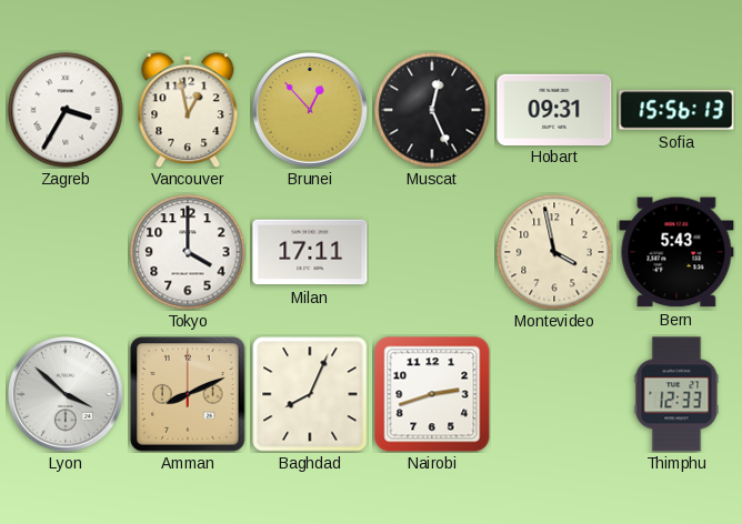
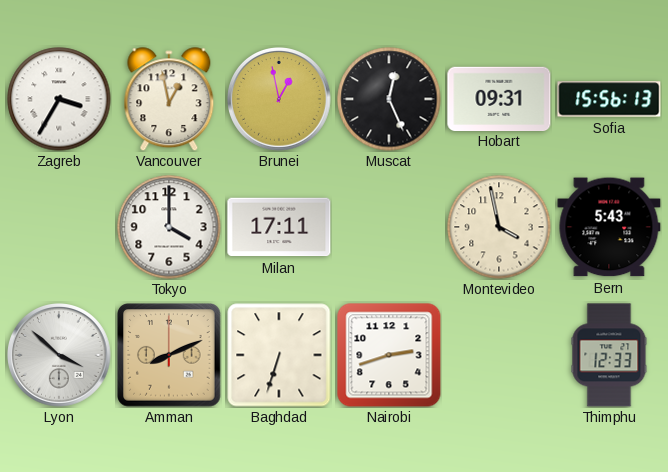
Brunei: 12:53 -> 12:58 (280, 100)
Baghdad: 8:04 -> 6:33 (279, 355)
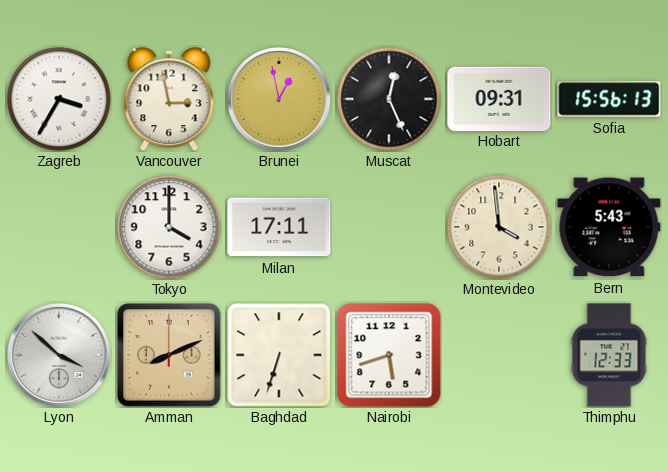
Vancouver: 12:58 -> 2:58 (169, 99)
Montevideo: 3:58 -> 3:59 (499, 227)
Nairobi: 2:42 -> 5:42 (389, 355)
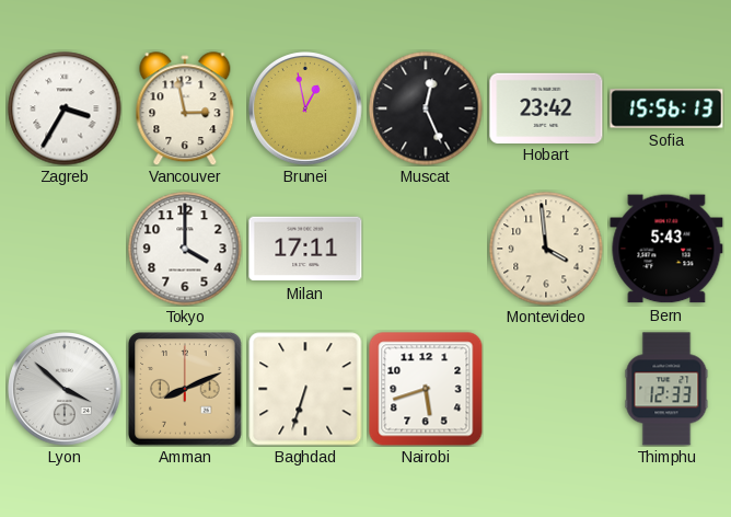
Hobart: 09:31 -> 23:42 (546, 107)
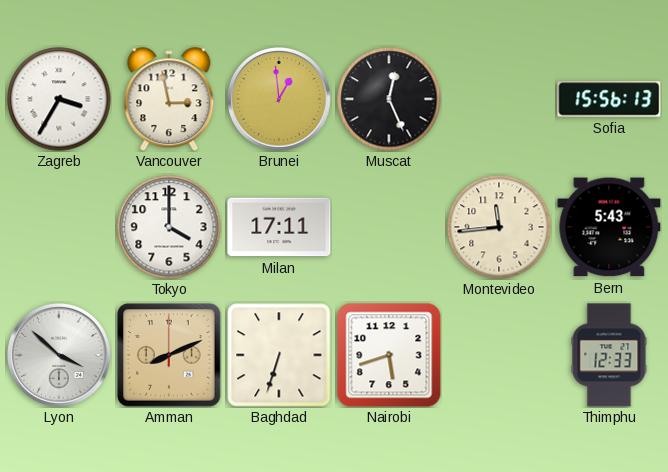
Brunei: 12:58 -> 12:59 (280, 100)
Hobart: 23:42 -> none (546, 107)
Montevideo: 3:59 -> 11:44 (499, 227)
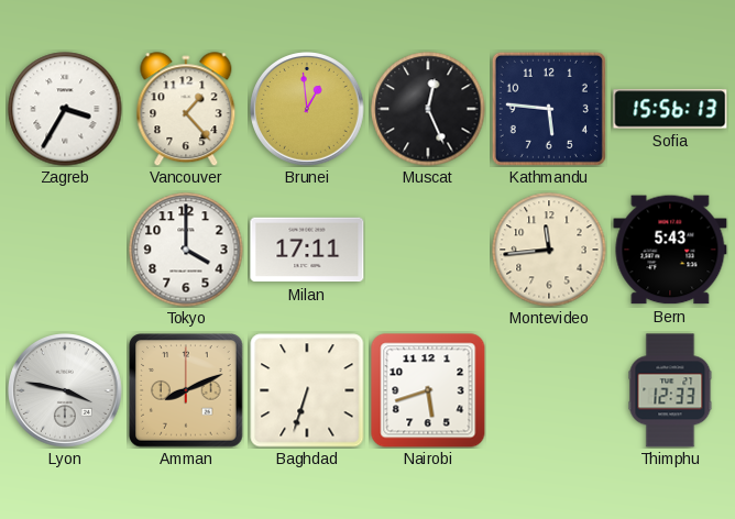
Vancouver: 2:58 -> 1:23 (186, 109)
Kathmandu: none -> 5:46 (549, 109)
Lyon: 3:52 -> 3:47 (66, 391)
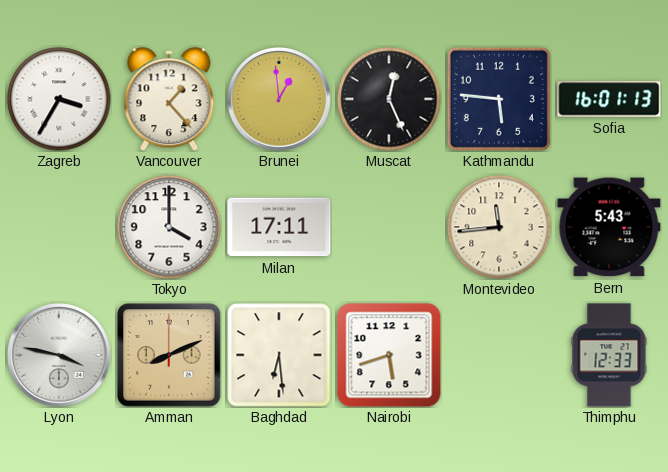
Sofia: 15:56 -> 16:01 (609, 99)
Baghdad: 6:33 -> 6:29 (279, 355)
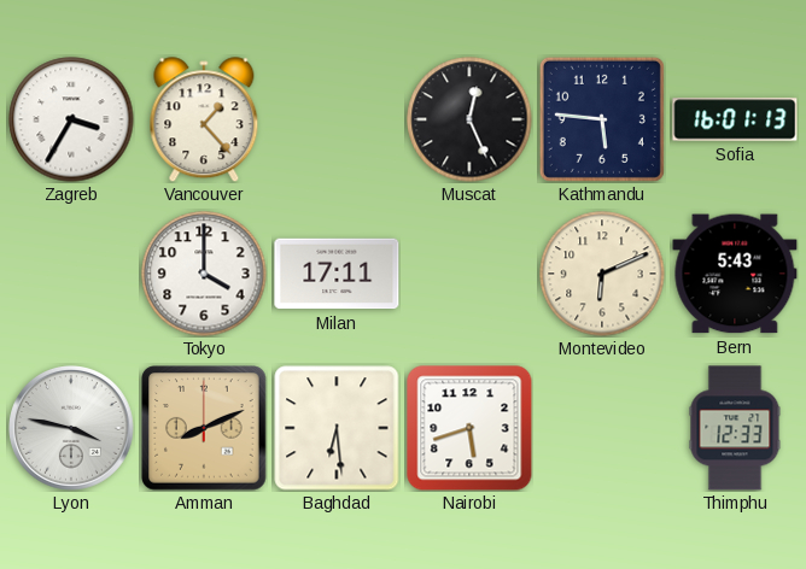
Brunei: 12:59 -> none (280, 100)
Montevideo: 11:44 -> 6:11 (602, 274)
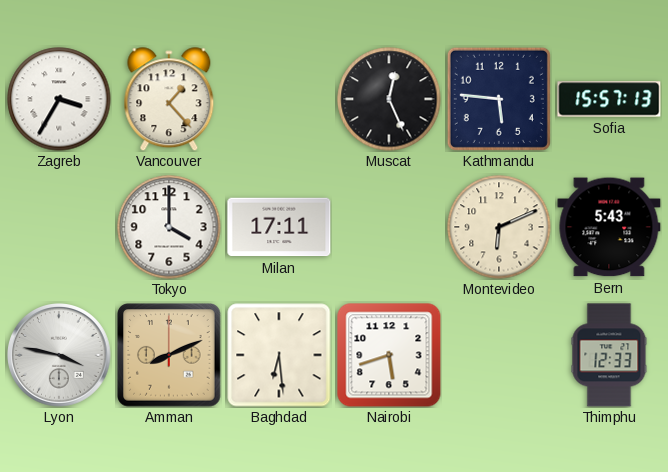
Sofia: 16:01 -> 15:57 (609, 99)
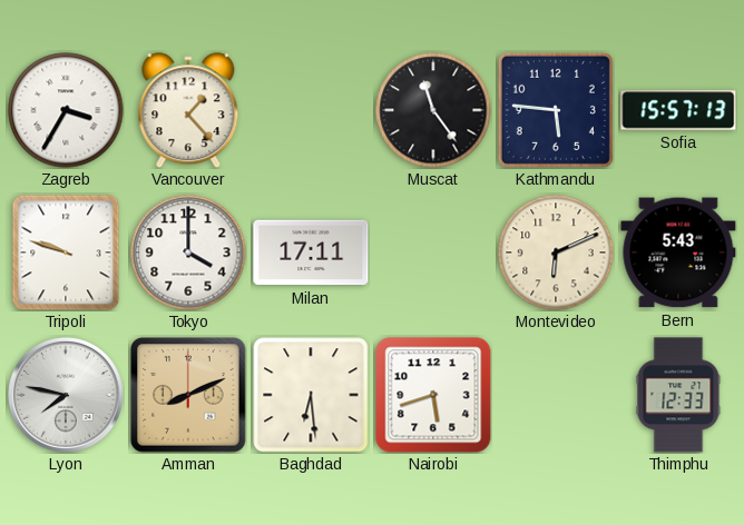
Muscat: 12:26 -> 11:24 (433, 110)
Tripoli: none -> 9:48 (66, 252)
Lyon: 3:47 -> 7:47 (67, 396)
